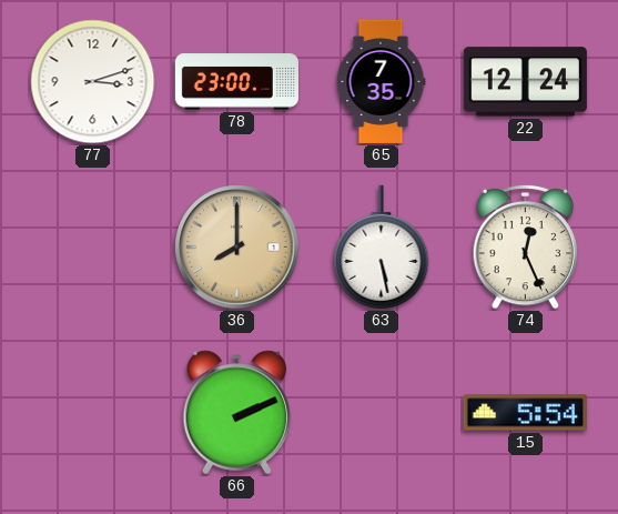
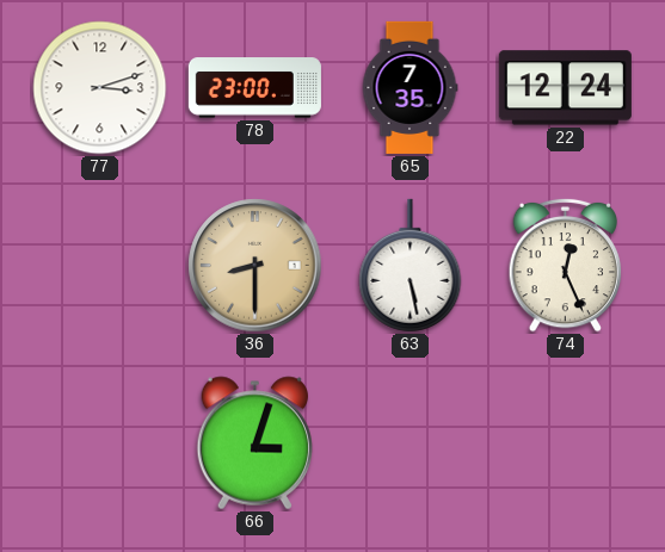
36: 8:00 -> 8:30 (255, 266)
66: 2:11 -> 3:03 (255, 444)
15: 5:54 -> none (525, 413)
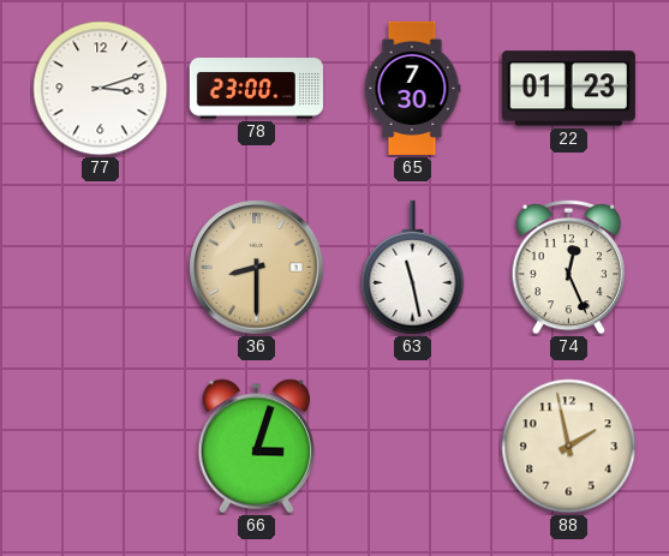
65: 7:35 -> 7:30 (412, 88)
22: 12:24 -> 01:23 (568, 89)
63: 5:28 -> 11:28 (413, 268)
88: none -> 1:58 (569, 447)
